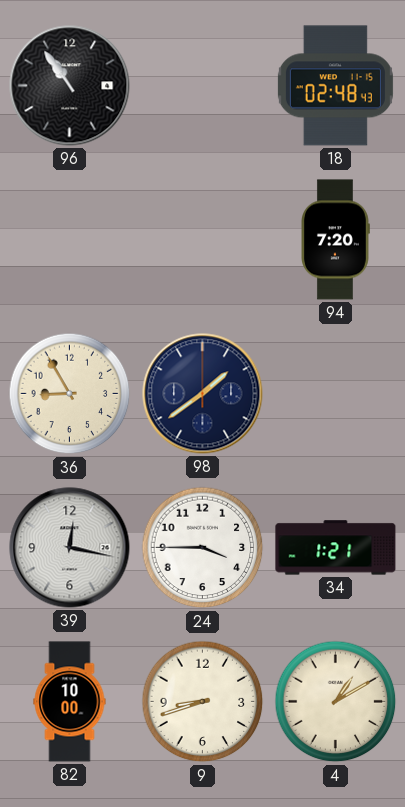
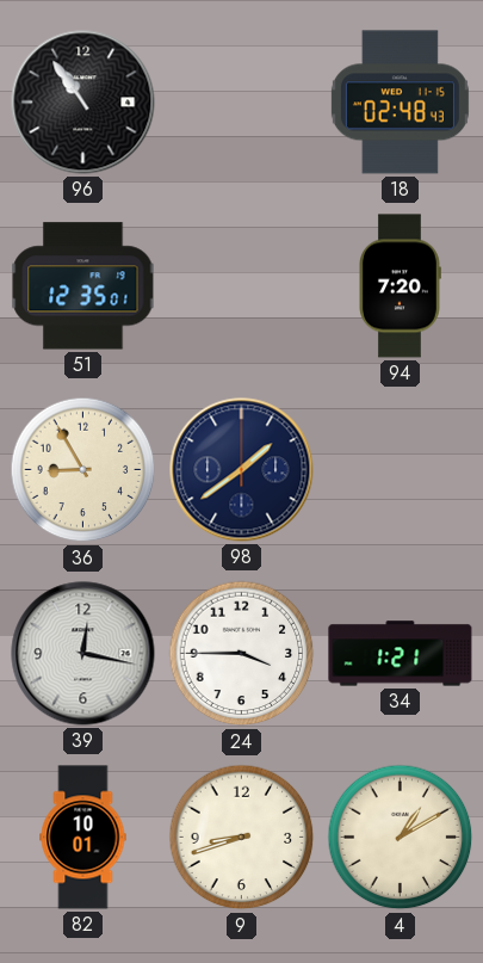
51: none -> 12:35 (83, 286)
82: 10:00 -> 10:01 (83, 838)
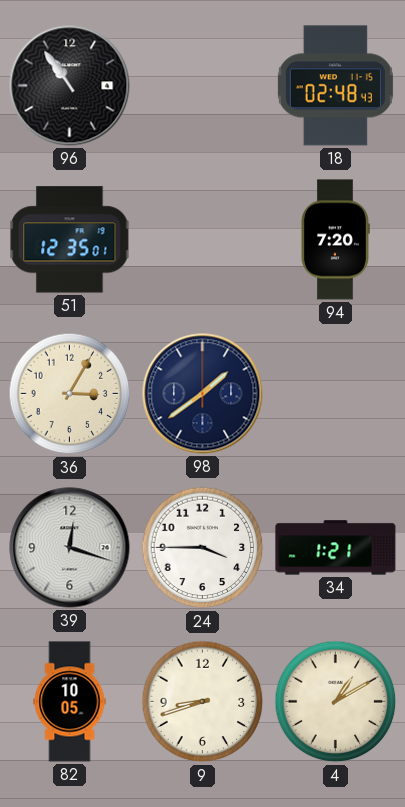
36: 8:55 -> 3:05 (70, 394)
39: 12:17 -> 12:18 (70, 548)
82: 10:01 -> 10:05 (70, 702)
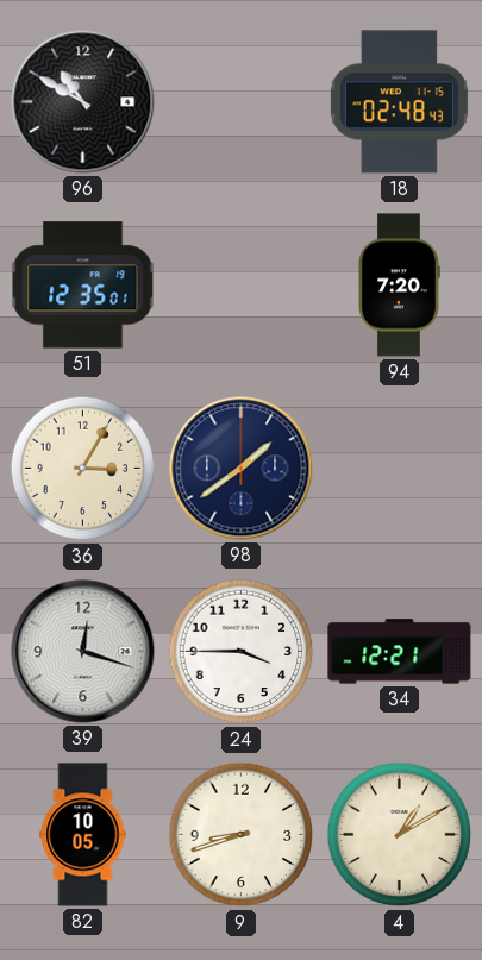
96: 10:54 -> 10:50 (83, 102)
34: 1:21 -> 12:21 (400, 652)
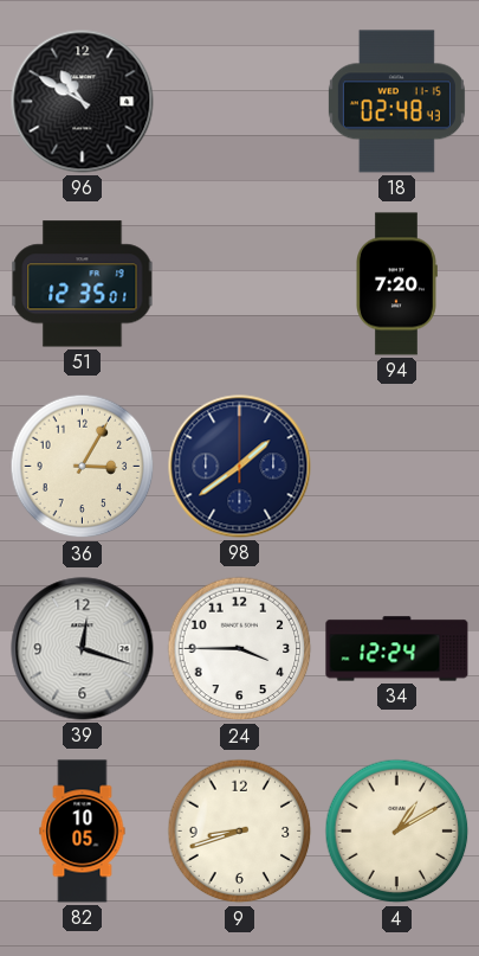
34: 12:21 -> 12:24 (397, 649)
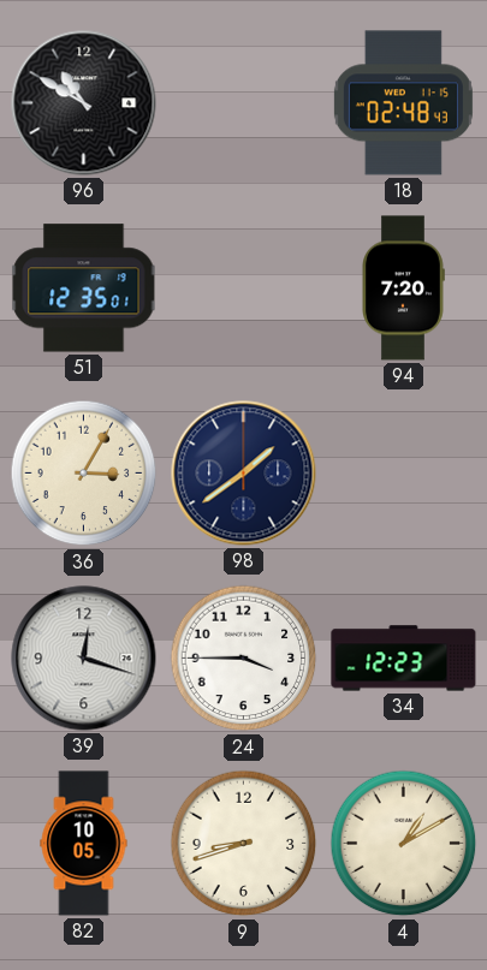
34: 12:24 -> 12:23 (404, 659)
